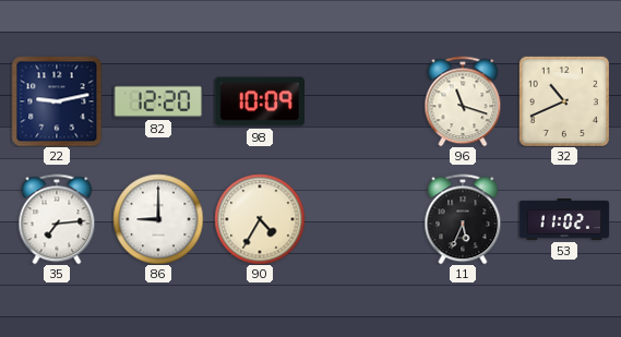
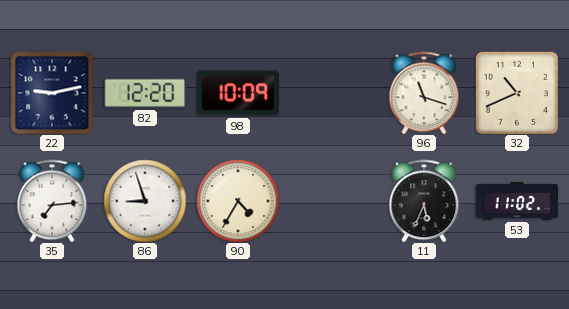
86: 9:00 -> 8:57 (145, 201)
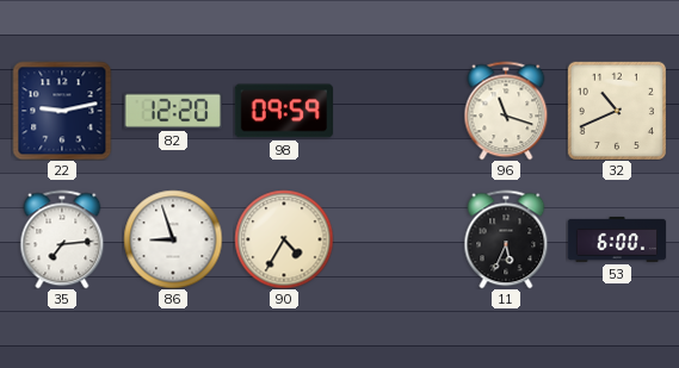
98: 10:09 -> 09:59 (283, 111)
53: 11:02 -> 6:00 (617, 239)
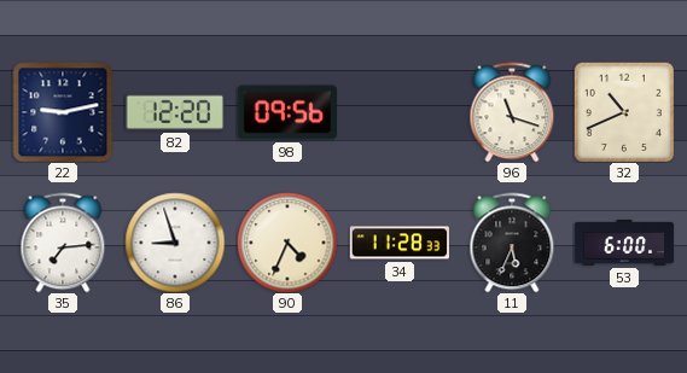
98: 09:59 -> 09:56 (286, 112)
90: 4:35 -> 4:34 (287, 243)
34: none -> 11:28 (398, 243)
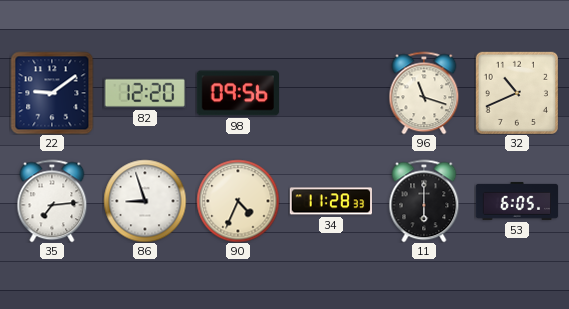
22: 9:13 -> 9:09 (52, 93)
11: 5:34 -> 6:00 (424, 201)
53: 6:00 -> 6:05 (517, 201)
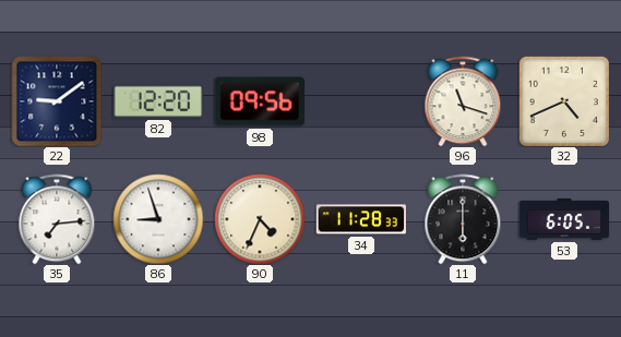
32: 10:41 -> 4:41 (564, 101)
